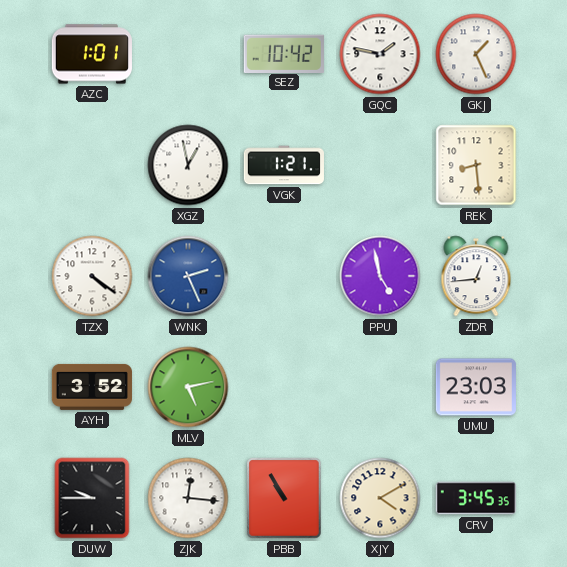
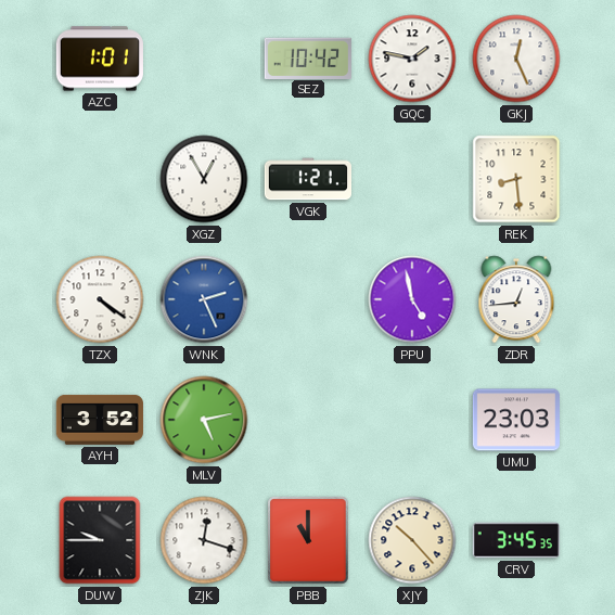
GKJ: 1:26 -> 12:26 (516, 59)
XGZ: 12:58 -> 12:55 (204, 179)
ZJK: 12:16 -> 12:18 (204, 540)
PBB: 10:55 -> 11:00 (308, 540)
XJY: 4:10 -> 10:23 (412, 540)
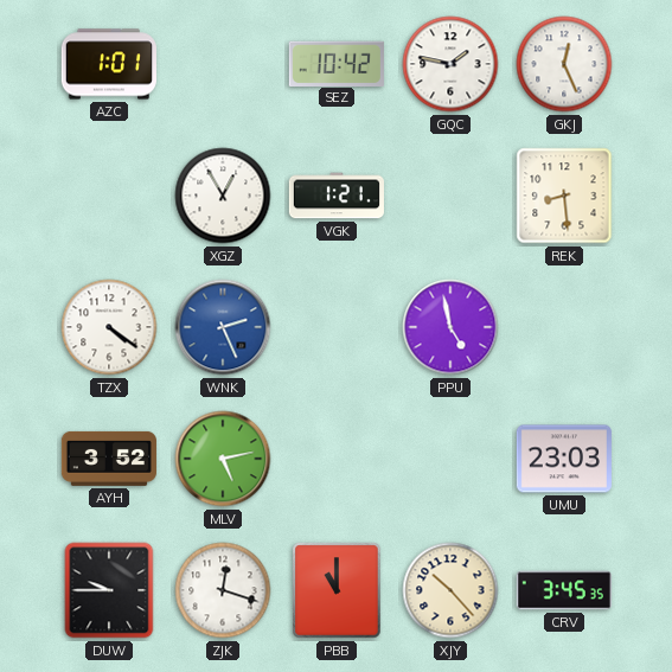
ZDR: 12:44 -> none (516, 299)
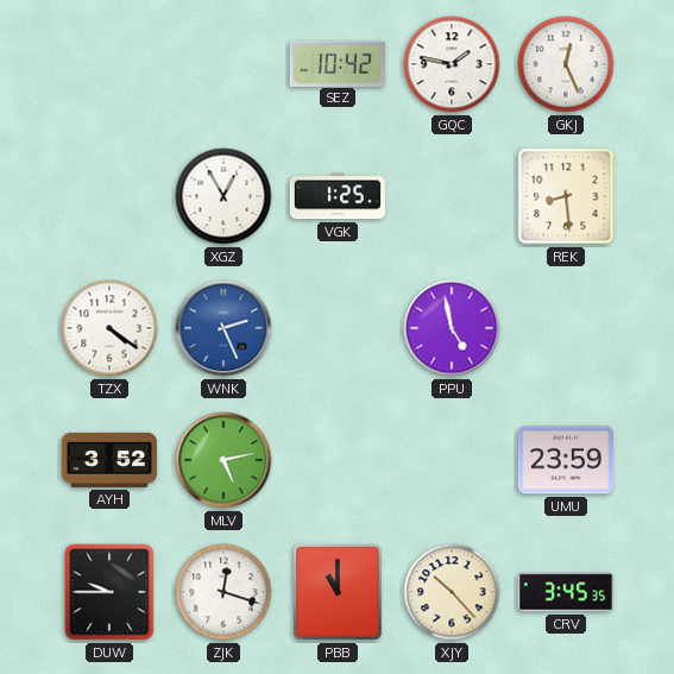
AZC: 1:01 -> none (109, 64)
VGK: 1:21 -> 1:25 (338, 196)
UMU: 23:03 -> 23:59 (566, 460)
